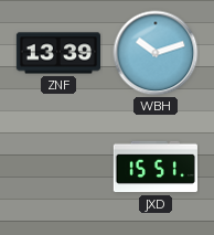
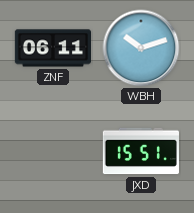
ZNF: 13:39 -> 06:11 (52, 48)
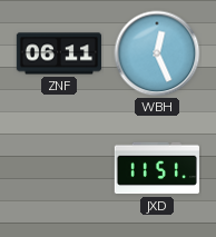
WBH: 10:12 -> 12:26 (157, 53)
JXD: 15:51 -> 11:51 (157, 168)
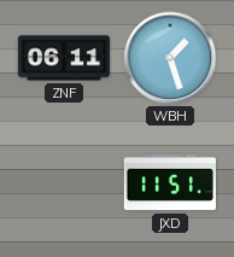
WBH: 12:26 -> 1:27 (170, 58)
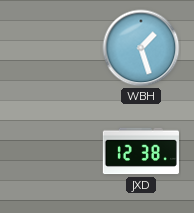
ZNF: 06:11 -> none (63, 58)
JXD: 11:51 -> 12:38 (141, 151)
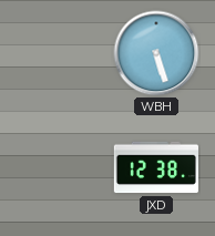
WBH: 1:27 -> 5:27 (156, 53)
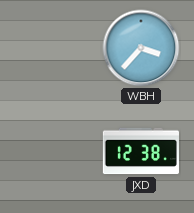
WBH: 5:27 -> 3:37 (141, 48)
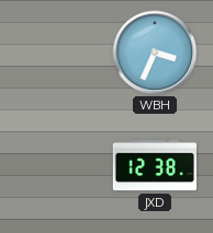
WBH: 3:37 -> 3:34 (155, 53)
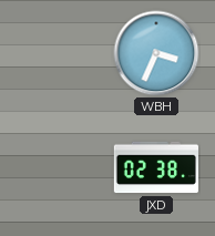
JXD: 12:38 -> 02:38 (156, 167)
